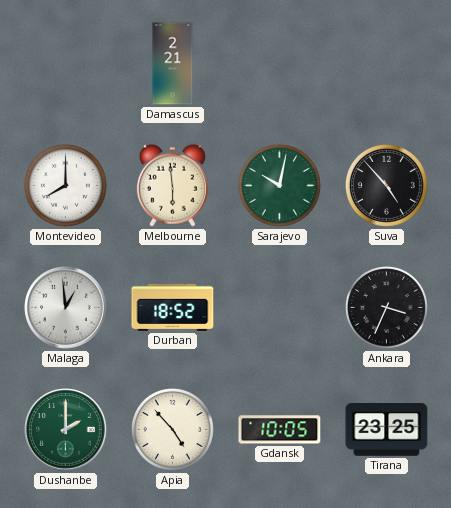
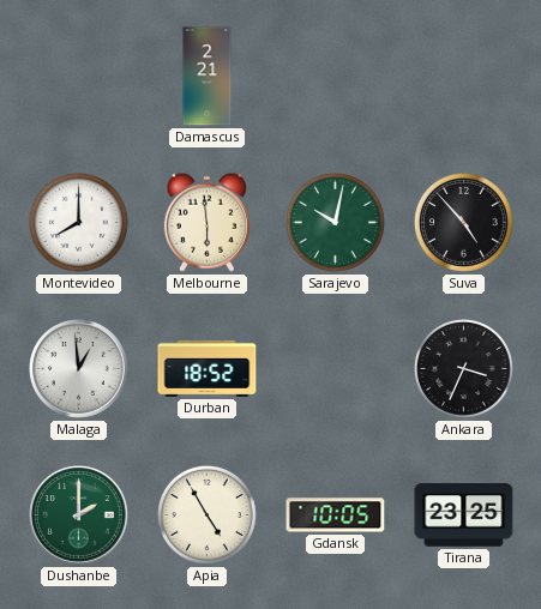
Apia: 4:53 -> 4:55 (206, 514)
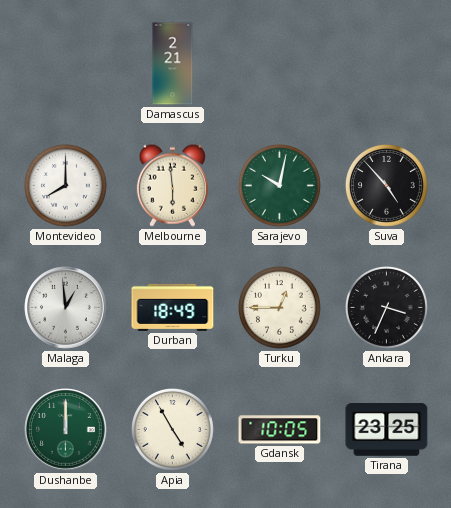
Durban: 18:52 -> 18:49 (173, 307)
Turku: none -> 12:45 (279, 307)
Dushanbe: 2:00 -> 12:00 (66, 430)
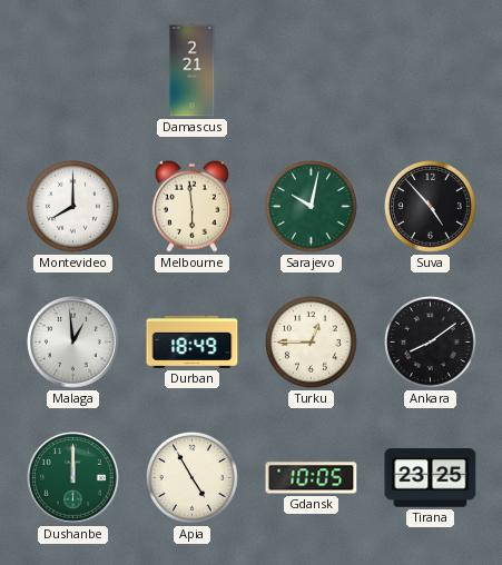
Ankara: 3:34 -> 8:09 (430, 341)
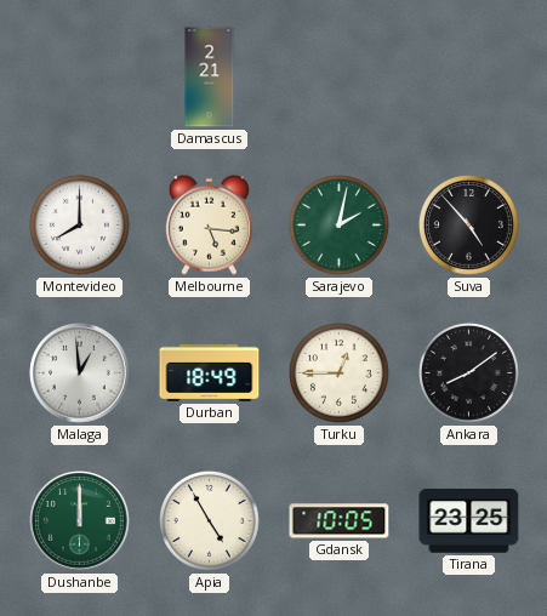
Melbourne: 5:59 -> 5:16 (209, 224)
Sarajevo: 10:02 -> 2:02 (338, 224)
